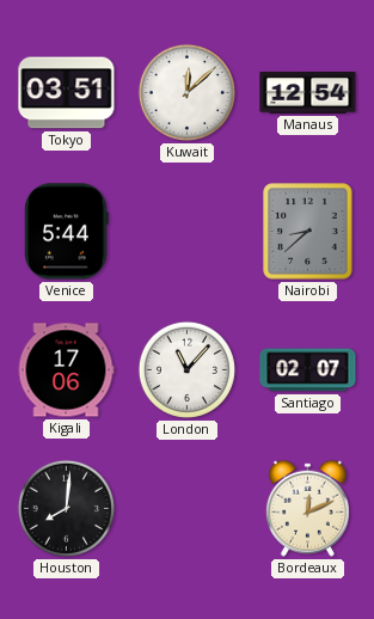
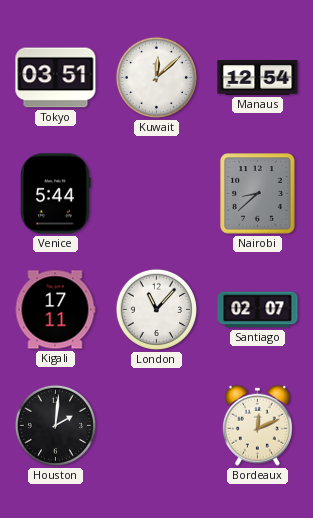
Kigali: 17:06 -> 17:11 (55, 310)
Houston: 8:01 -> 2:01 (55, 425)
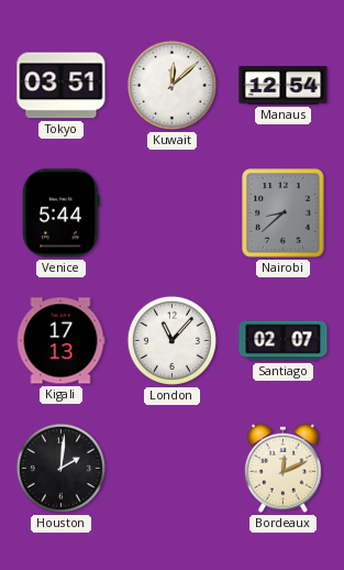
Kigali: 17:11 -> 17:13 (60, 341)
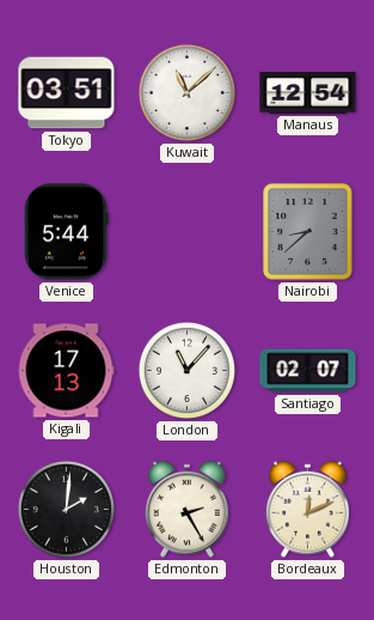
Kuwait: 12:08 -> 11:08 (186, 92)
Edmonton: none -> 2:25 (186, 509)
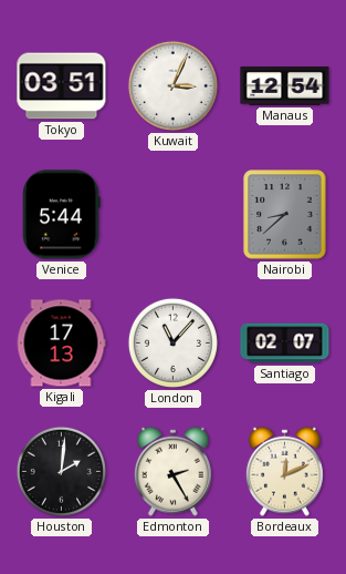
Kuwait: 11:08 -> 3:04 (172, 85)
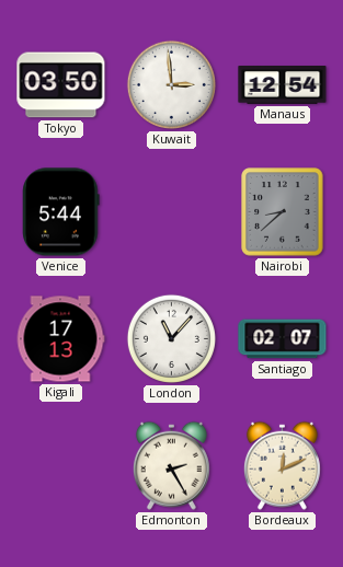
Tokyo: 03:51 -> 03:50 (61, 85)
Kuwait: 3:04 -> 2:59 (171, 84)
Houston: 2:01 -> none (61, 471)
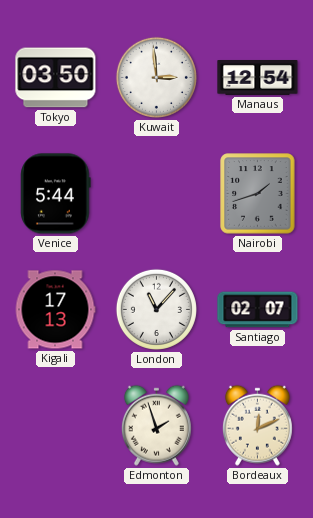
Nairobi: 8:38 -> 1:42 (258, 194)
Edmonton: 2:25 -> 1:57 (156, 425)
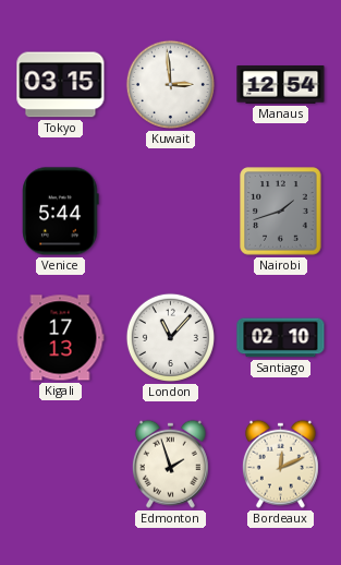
Tokyo: 03:50 -> 03:15 (61, 85)
Santiago: 02:07 -> 02:10 (281, 338)
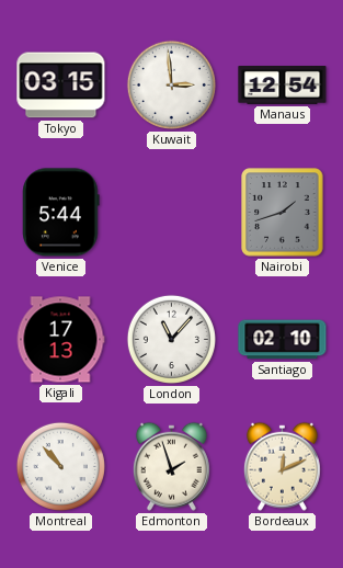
Montreal: none -> 10:53 (60, 466)
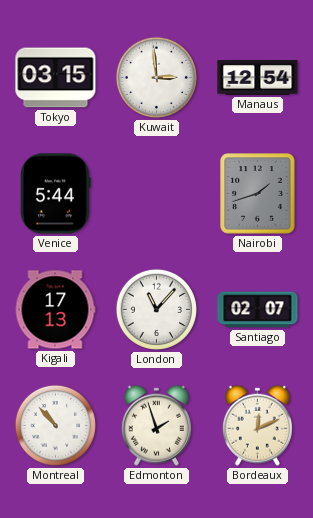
Santiago: 02:10 -> 02:07 (258, 310)
